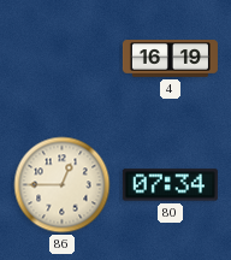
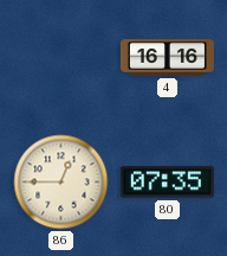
4: 16:19 -> 16:16 (167, 58)
80: 07:34 -> 07:35 (167, 183)
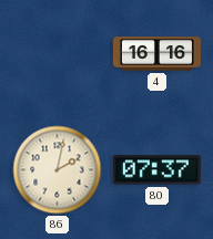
86: 12:45 -> 2:02 (58, 170)
80: 07:35 -> 07:37 (156, 170)
